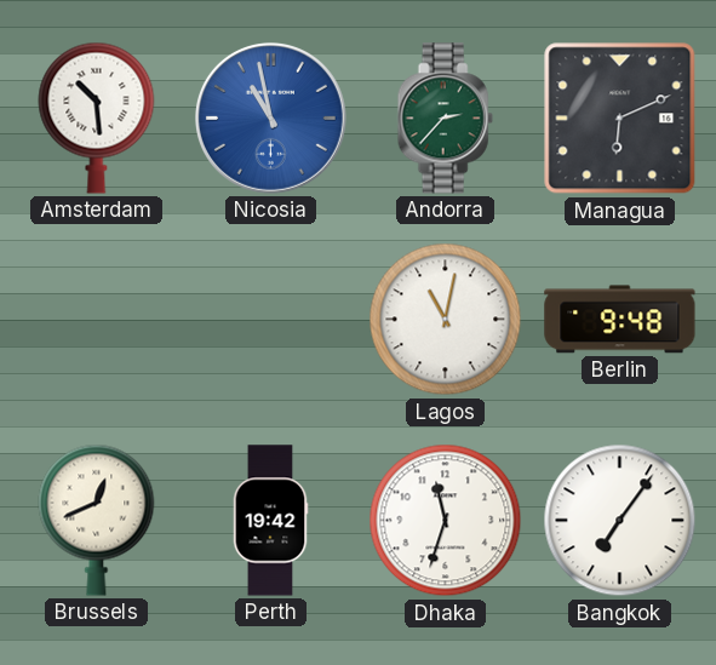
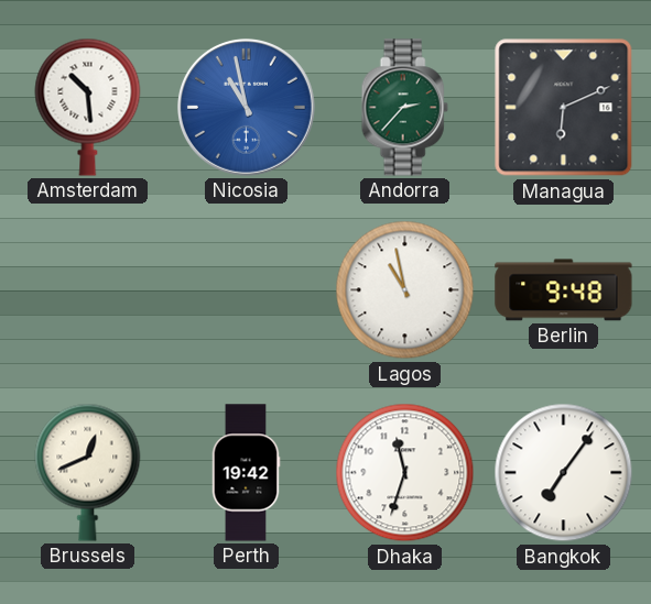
Lagos: 11:02 -> 10:58 (405, 290)
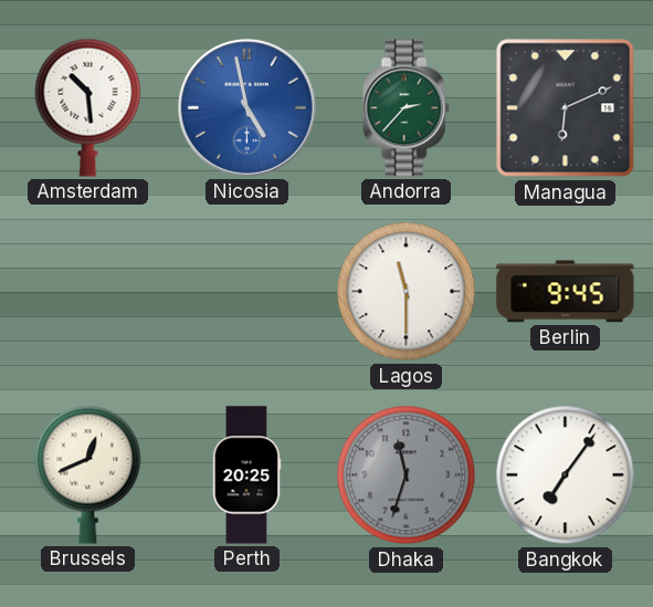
Nicosia: 10:58 -> 4:58 (246, 107)
Lagos: 10:58 -> 11:30 (407, 292)
Berlin: 9:48 -> 9:45 (566, 292)
Perth: 19:42 -> 20:25 (246, 475)
Dhaka dial: white -> grey (407, 475)
